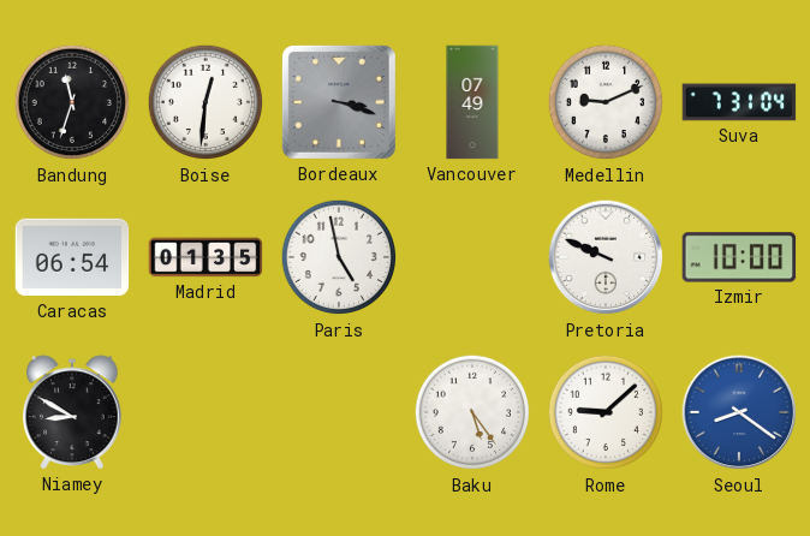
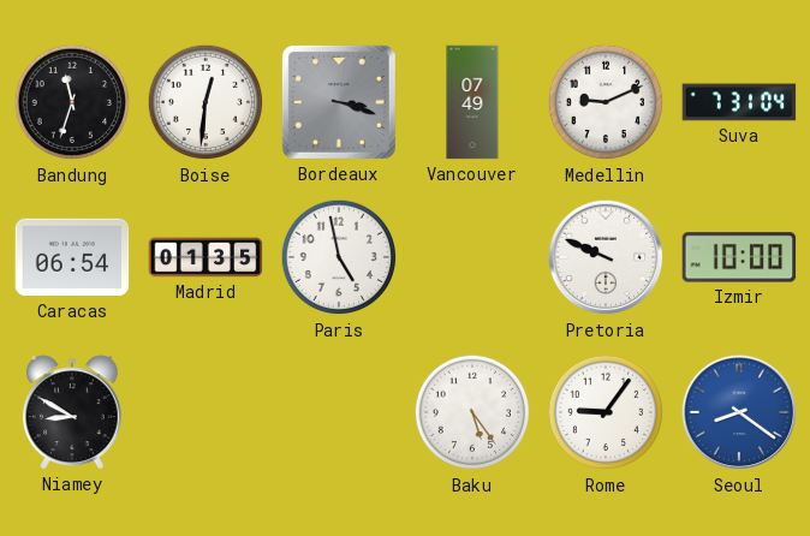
Rome: 9:08 -> 9:06 (606, 412)
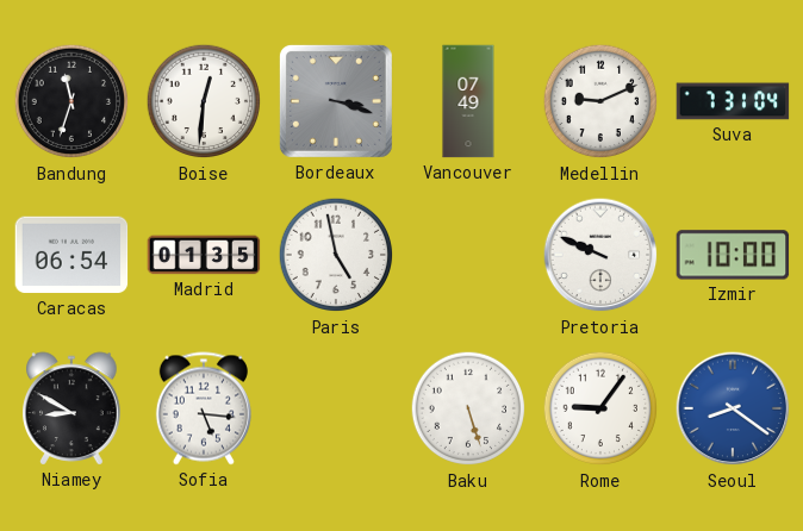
Sofia: none -> 5:16 (204, 408)
Baku: 5:24 -> 5:27 (468, 408)
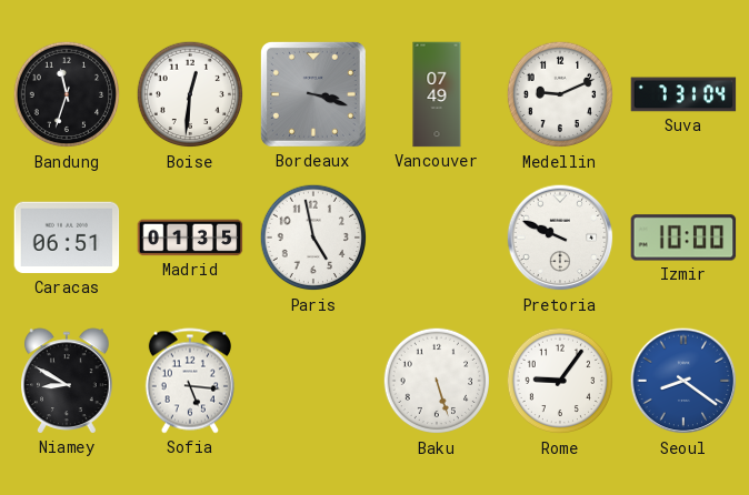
Caracas: 06:54 -> 06:51 (67, 238)
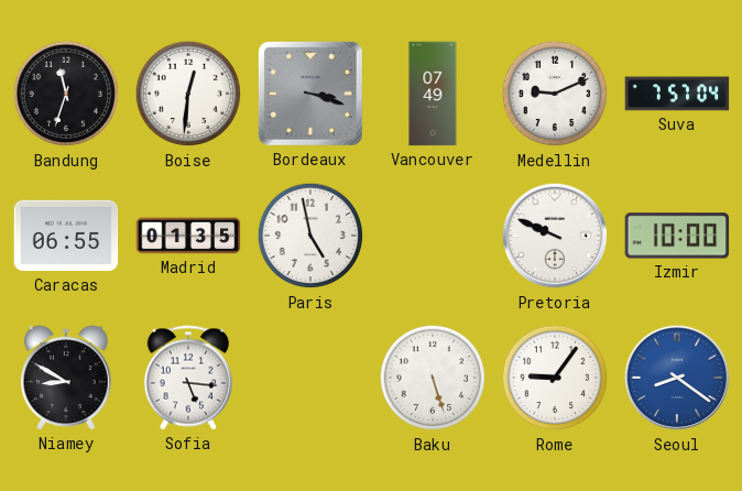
Suva: 7:31 -> 7:57 (677, 94)
Caracas: 06:51 -> 06:55 (66, 236)
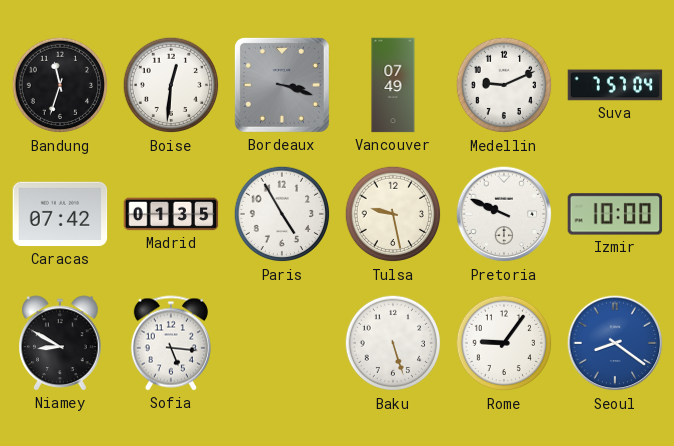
Caracas: 06:55 -> 07:42 (60, 214)
Paris: 4:58 -> 4:55 (282, 214)
Tulsa: none -> 9:28 (393, 214)
